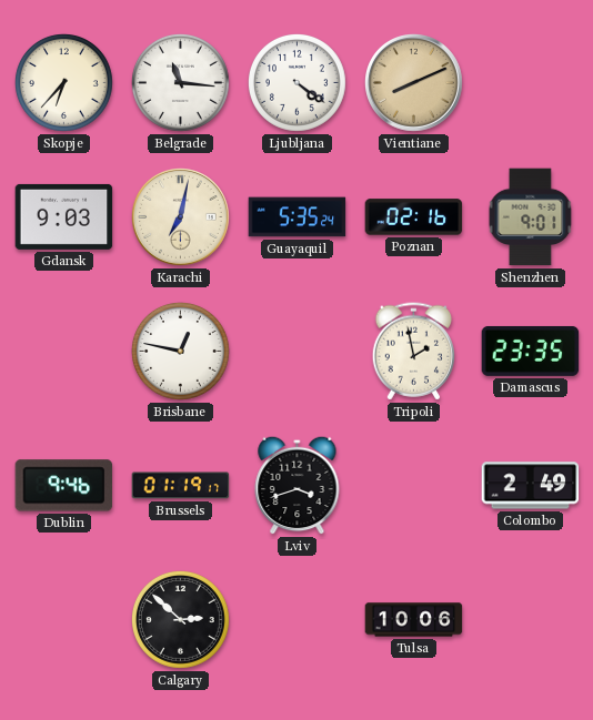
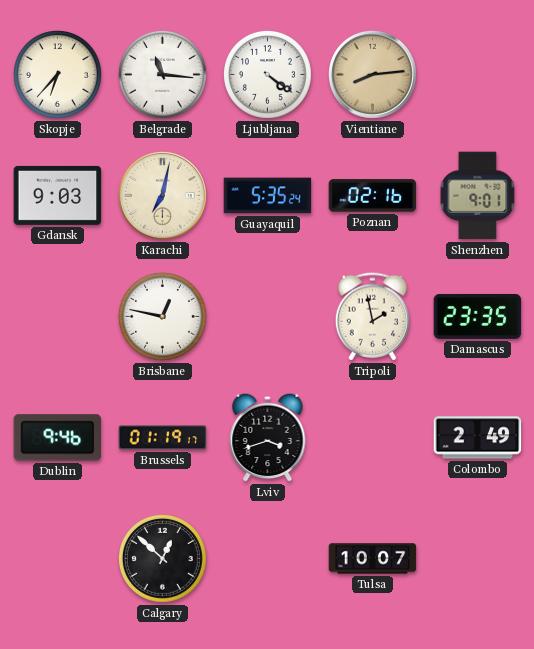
Vientiane: 8:11 -> 8:14 (373, 75)
Calgary: 2:52 -> 12:52 (163, 559)
Tulsa: 10:06 -> 10:07 (373, 559)
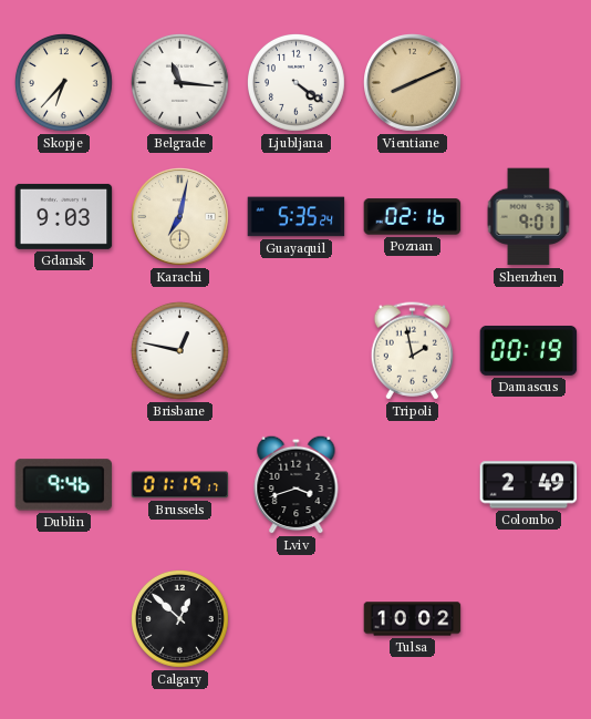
Vientiane: 8:14 -> 8:11 (413, 83)
Damascus: 23:35 -> 00:19 (529, 350)
Tulsa: 10:07 -> 10:02 (413, 619)
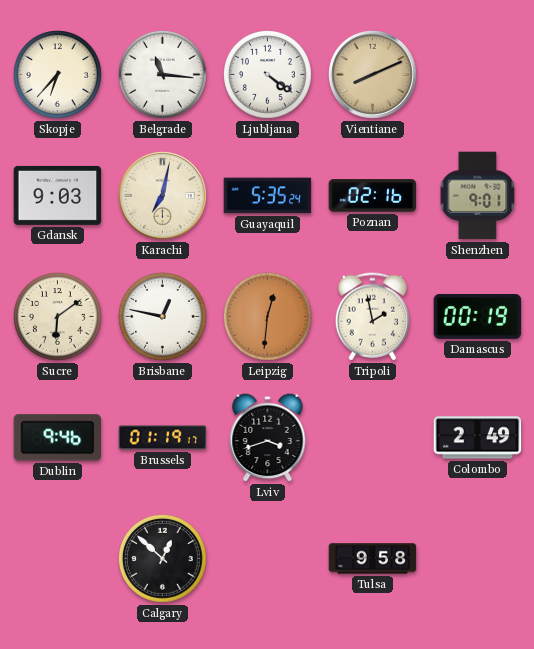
Sucre: none -> 6:09 (58, 317)
Leipzig: none -> 12:31 (268, 317)
Tulsa: 10:02 -> 9:58 (373, 559)
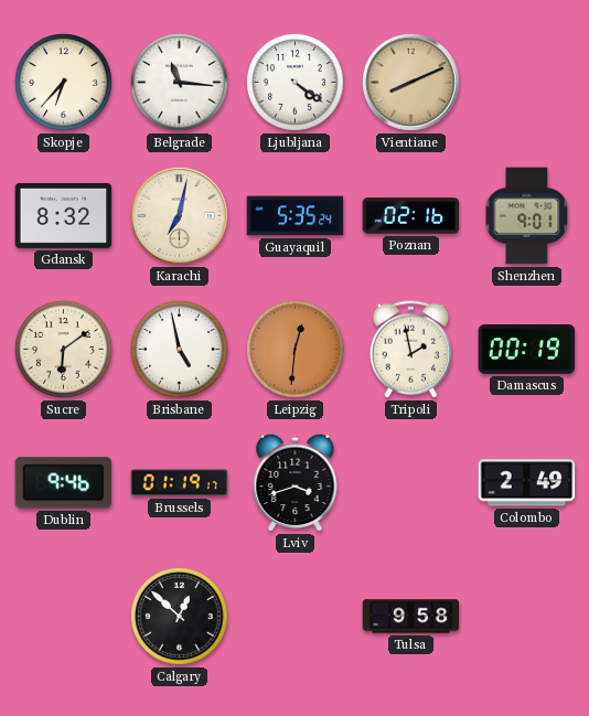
Gdansk: 9:03 -> 8:32 (64, 215)
Brisbane: 12:47 -> 4:58 (180, 350)
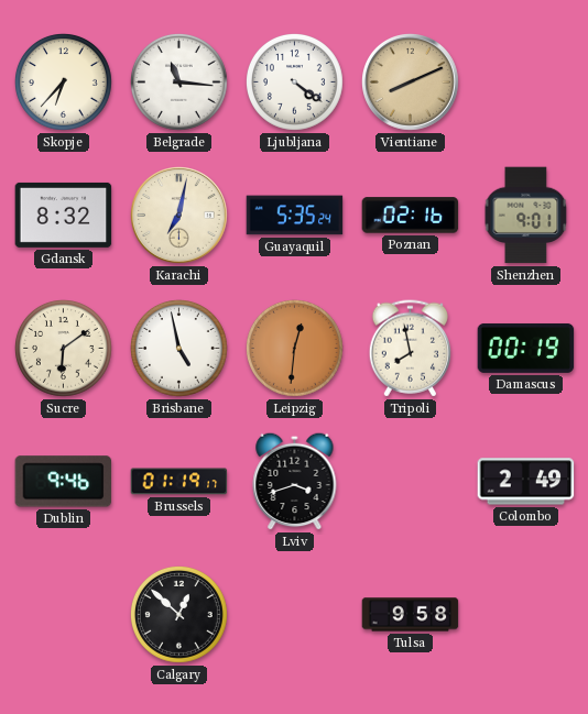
Tripoli: 1:58 -> 7:58 (410, 349)
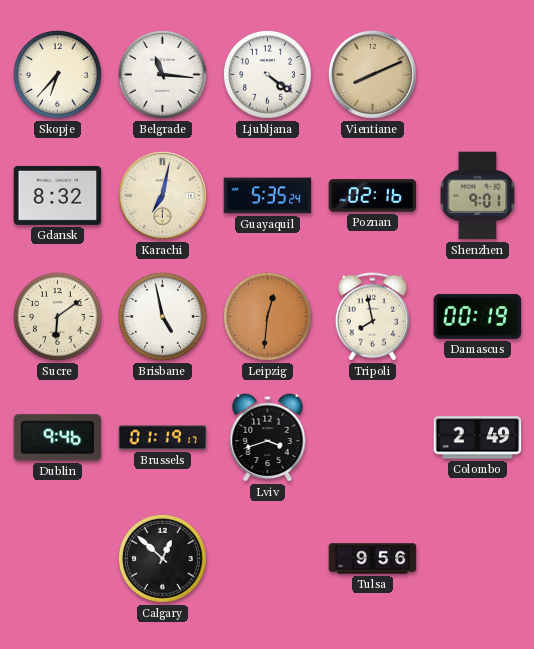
Tulsa: 9:58 -> 9:56 (373, 559)
